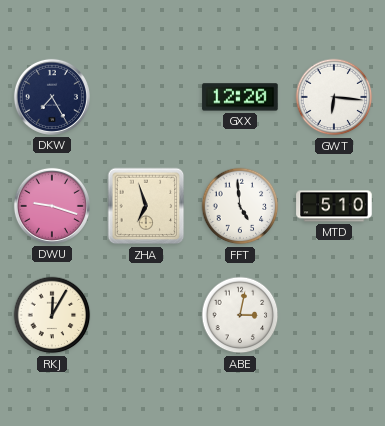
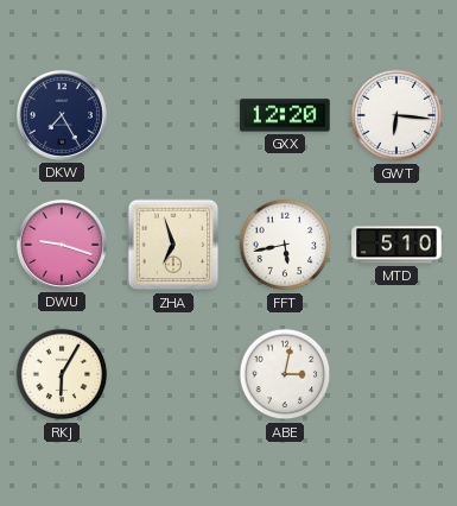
FFT: 4:59 -> 5:43 (285, 245)
RKJ: 12:05 -> 6:05 (62, 374)
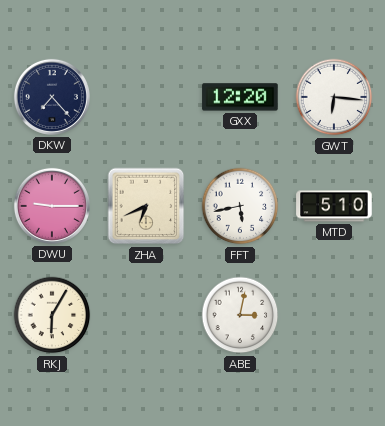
DKW: 7:25 -> 7:23 (52, 97)
DWU: 9:18 -> 9:15 (52, 206)
ZHA: 6:57 -> 6:41 (146, 206)
